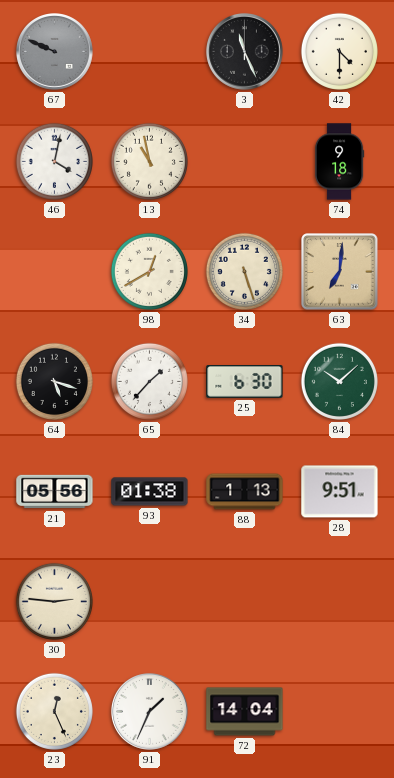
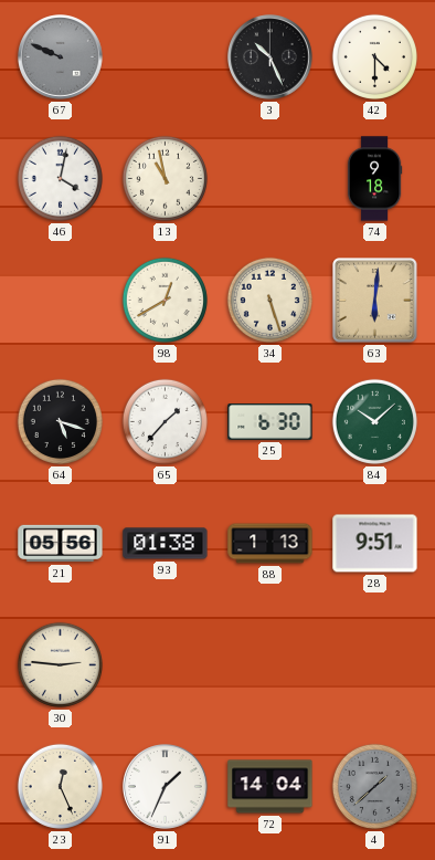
3: 11:26 -> 10:26 (270, 57)
63: 7:01 -> 6:01 (375, 301)
4: none -> 1:38 (374, 786)
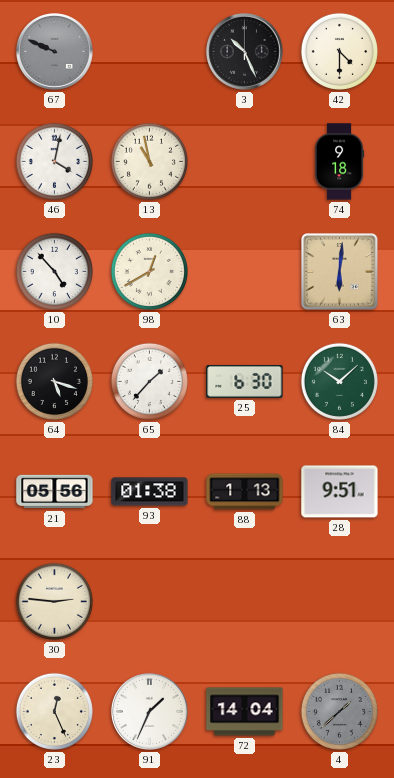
10: none -> 4:53 (54, 271)
34: 5:27 -> none (269, 300)
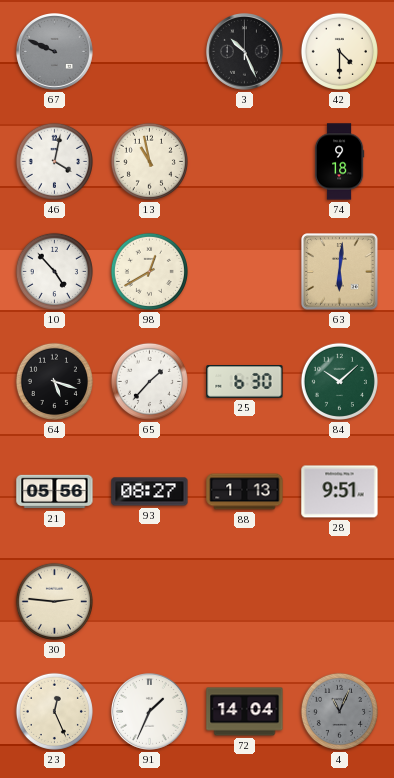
93: 01:38 -> 08:27 (150, 492)
4: 1:38 -> 11:04 (339, 711)
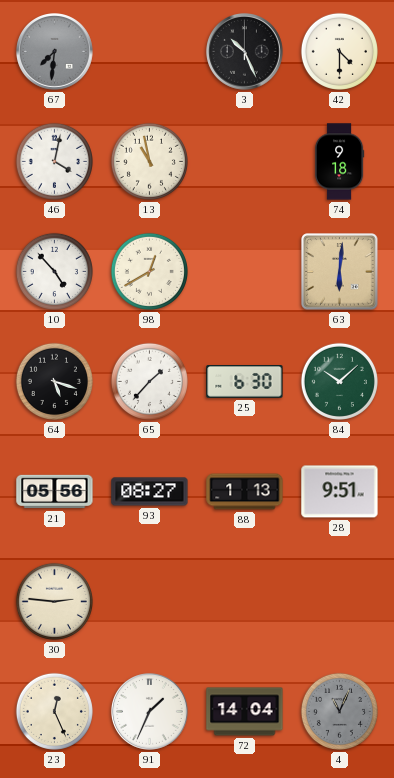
67: 9:49 -> 7:31 (55, 52)
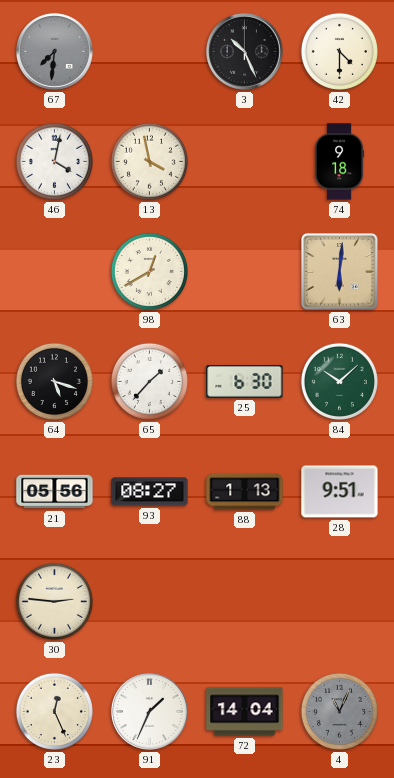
13: 10:58 -> 3:58 (149, 161)
10: 4:53 -> none (54, 271)
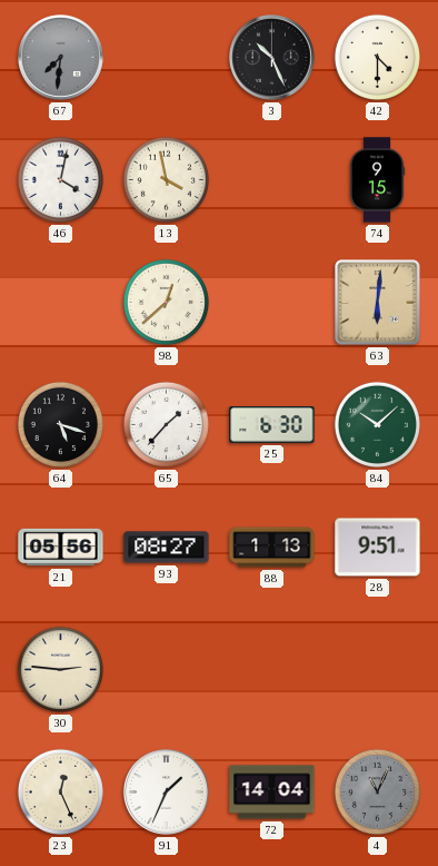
74: 9:18 -> 9:15 (377, 180)
98: 12:40 -> 12:38 (166, 302)
